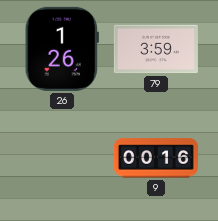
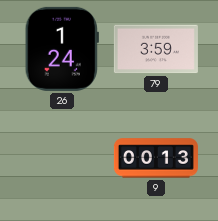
26: 1:26 -> 1:24 (62, 49)
9: 00:16 -> 00:13 (156, 158)
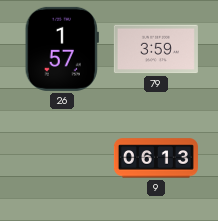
26: 1:24 -> 1:57 (62, 49)
9: 00:13 -> 06:13 (156, 158)
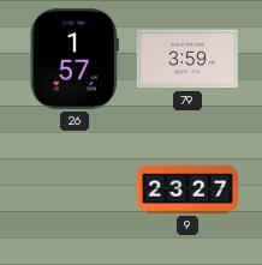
9: 06:13 -> 23:27 (187, 189)
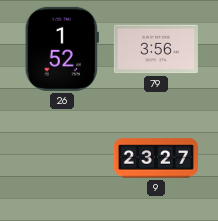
26: 1:57 -> 1:52 (62, 49)
79: 3:59 -> 3:56 (156, 49)
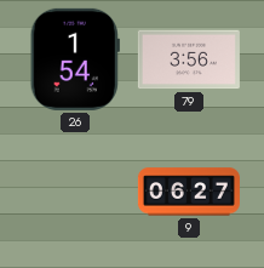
26: 1:52 -> 1:54 (75, 59)
9: 23:27 -> 06:27 (189, 192)
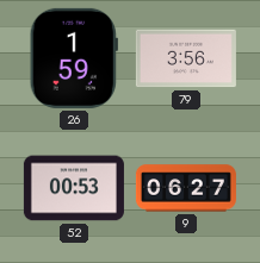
26: 1:54 -> 1:59 (74, 58)
52: none -> 00:53 (74, 188)
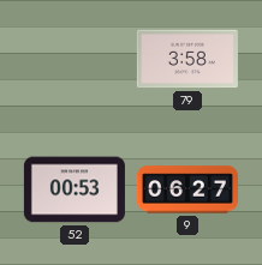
26: 1:59 -> none (74, 58)
79: 3:56 -> 3:58 (187, 59)
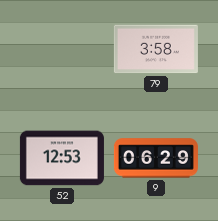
52: 00:53 -> 12:53 (62, 158)
9: 06:27 -> 06:29 (156, 158)
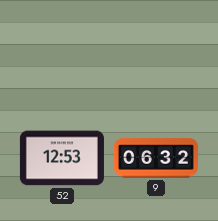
79: 3:58 -> none (156, 49)
9: 06:29 -> 06:32 (156, 158)
